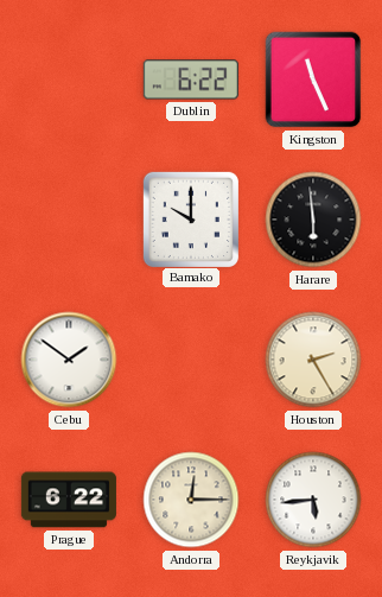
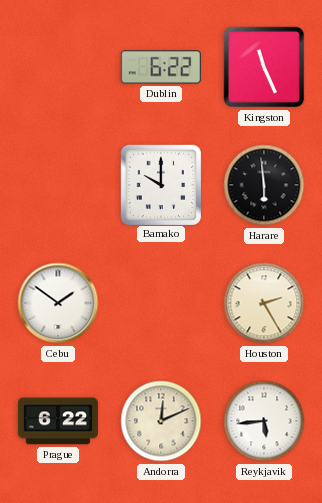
Andorra: 12:15 -> 12:11 (161, 421)
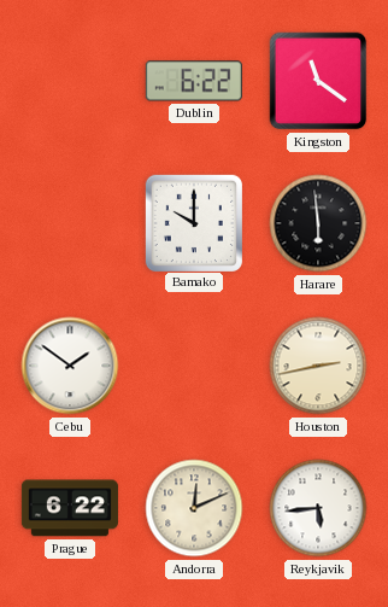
Kingston: 11:26 -> 11:21 (318, 81)
Houston: 2:25 -> 2:43 (318, 366)
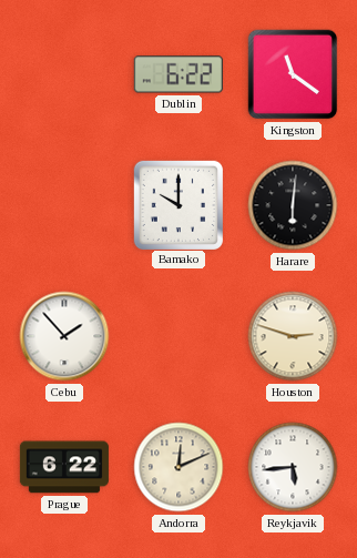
Harare: 5:59 -> 6:01 (293, 205)
Cebu: 1:51 -> 1:53 (64, 336)
Houston: 2:43 -> 2:48 (293, 336)
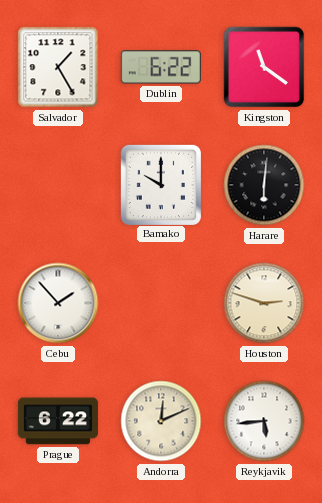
Salvador: none -> 1:25 (58, 67)
